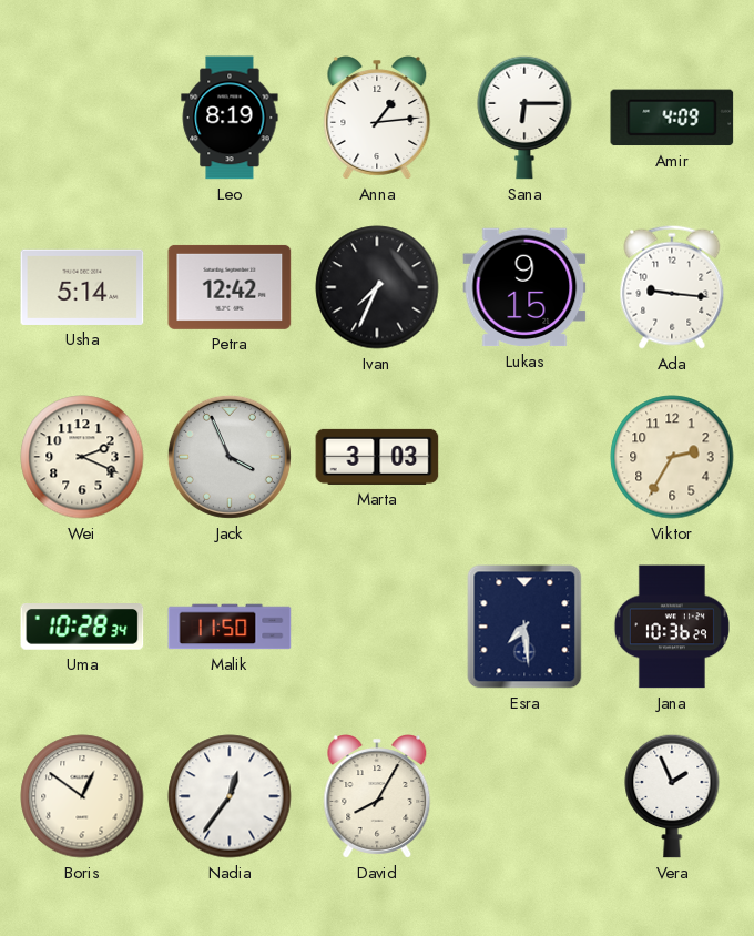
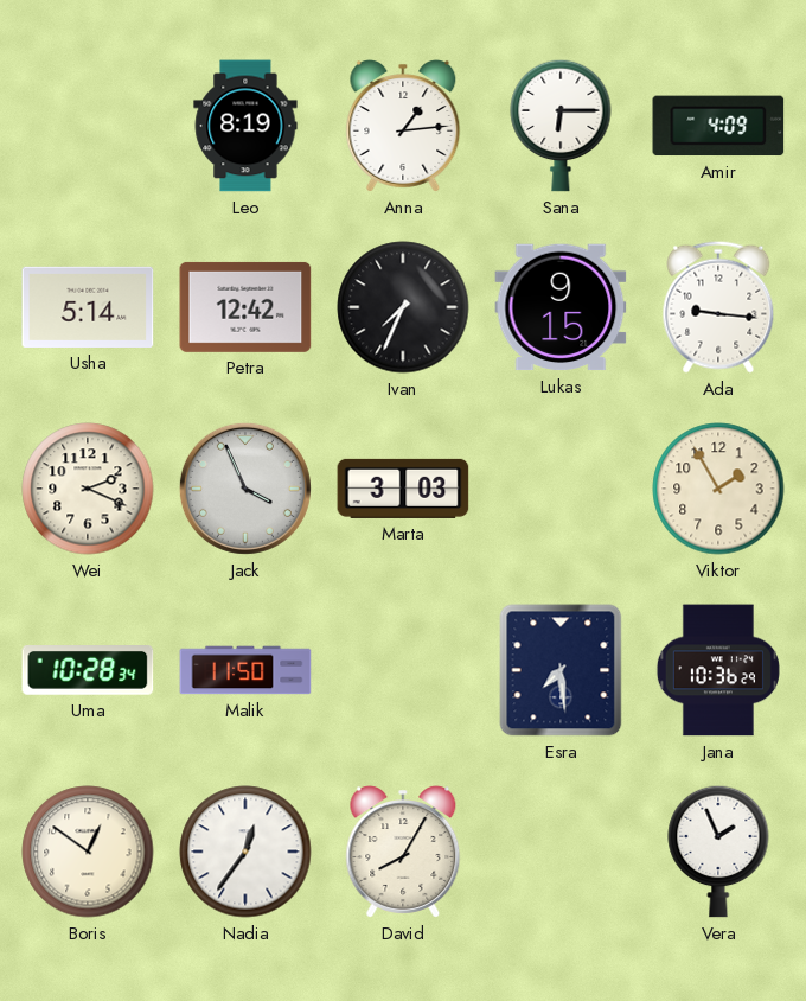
Viktor: 2:35 -> 1:55 (718, 489)
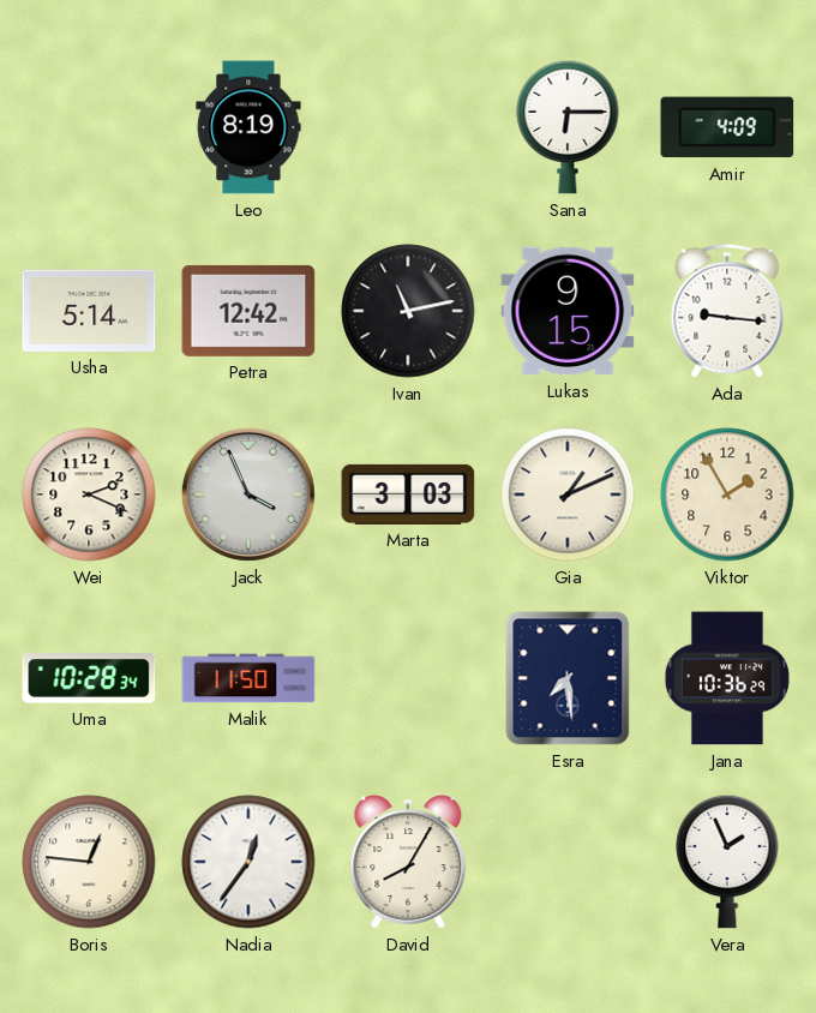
Anna: 1:14 -> none (403, 126)
Ivan: 7:34 -> 11:13 (408, 311)
Gia: none -> 1:11 (568, 494)
Boris: 12:51 -> 12:46 (89, 862)
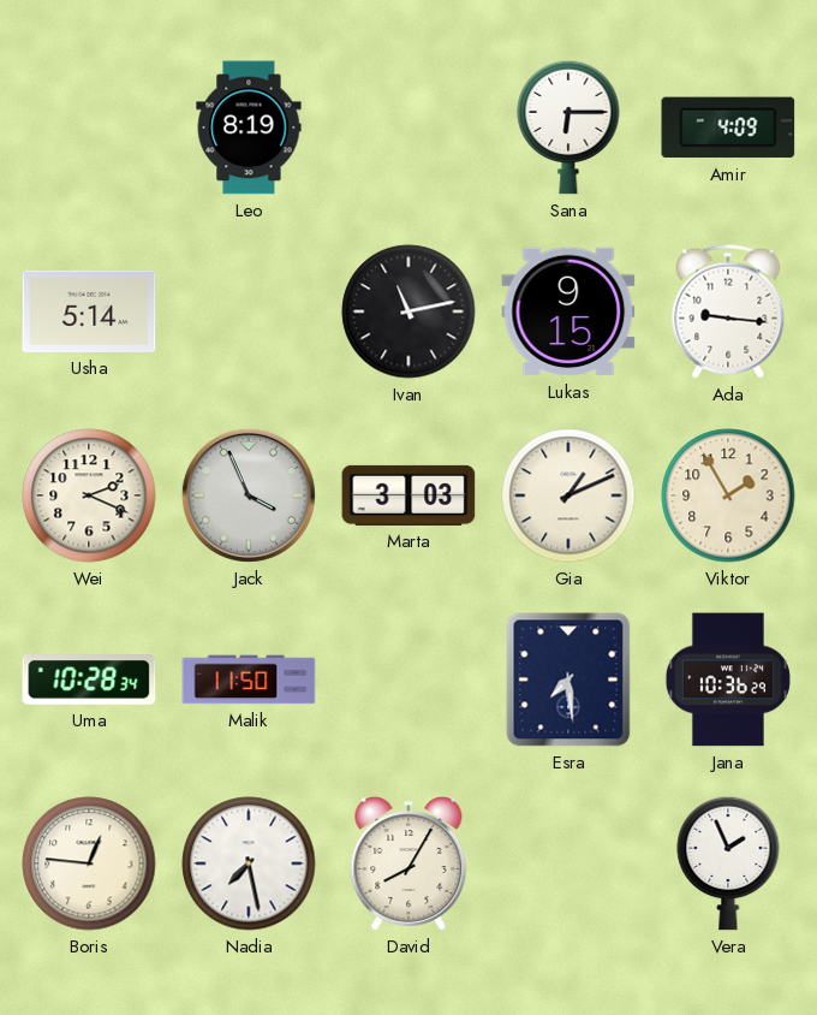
Petra: 12:42 -> none (248, 311)
Nadia: 12:36 -> 7:28 (249, 863)
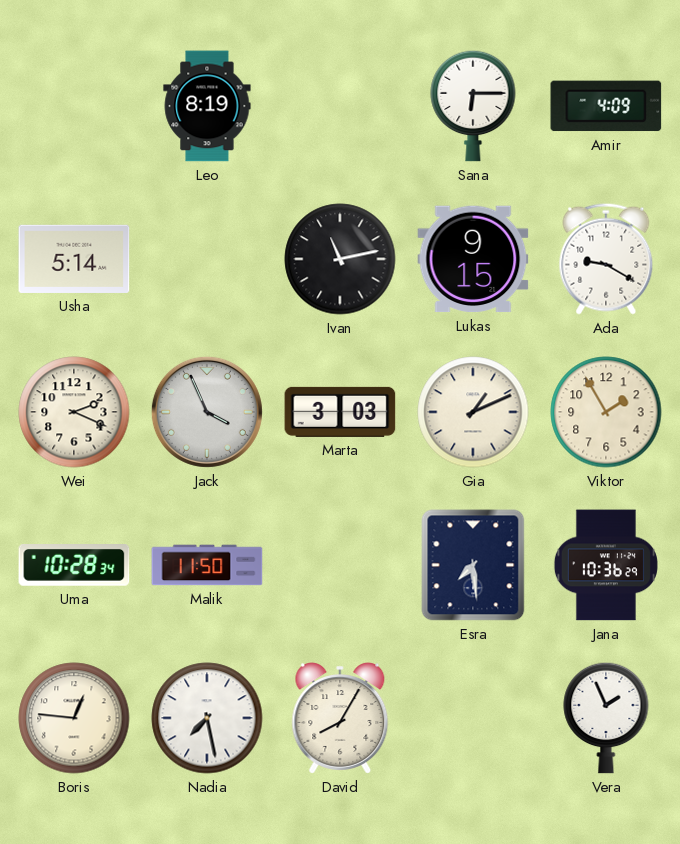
Ada: 9:16 -> 9:20 (606, 259)
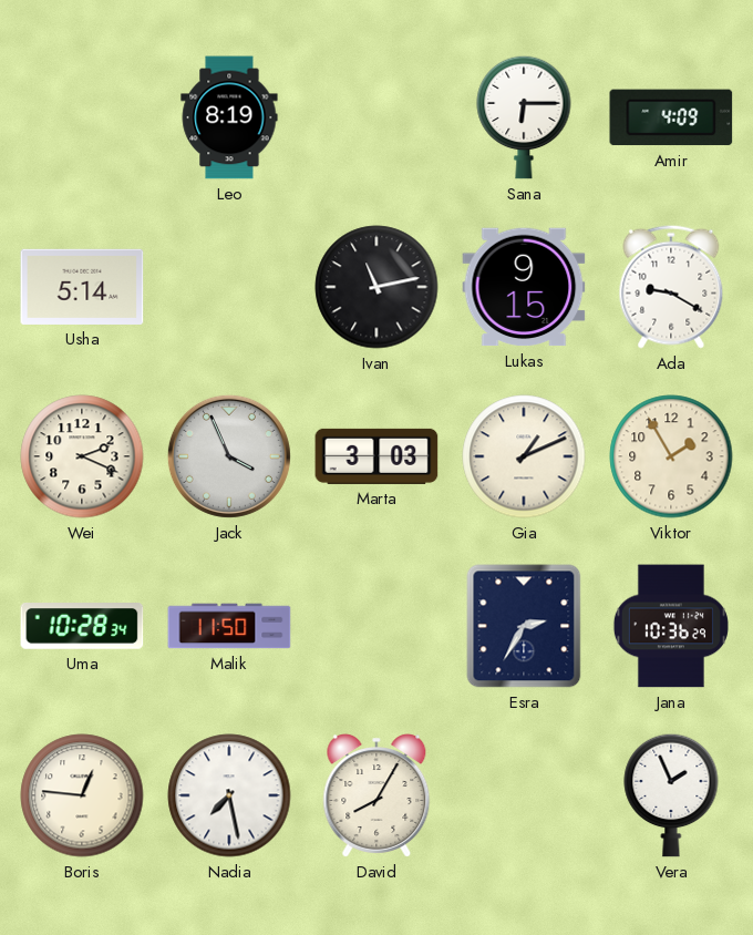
Esra: 7:29 -> 2:35 (524, 626)
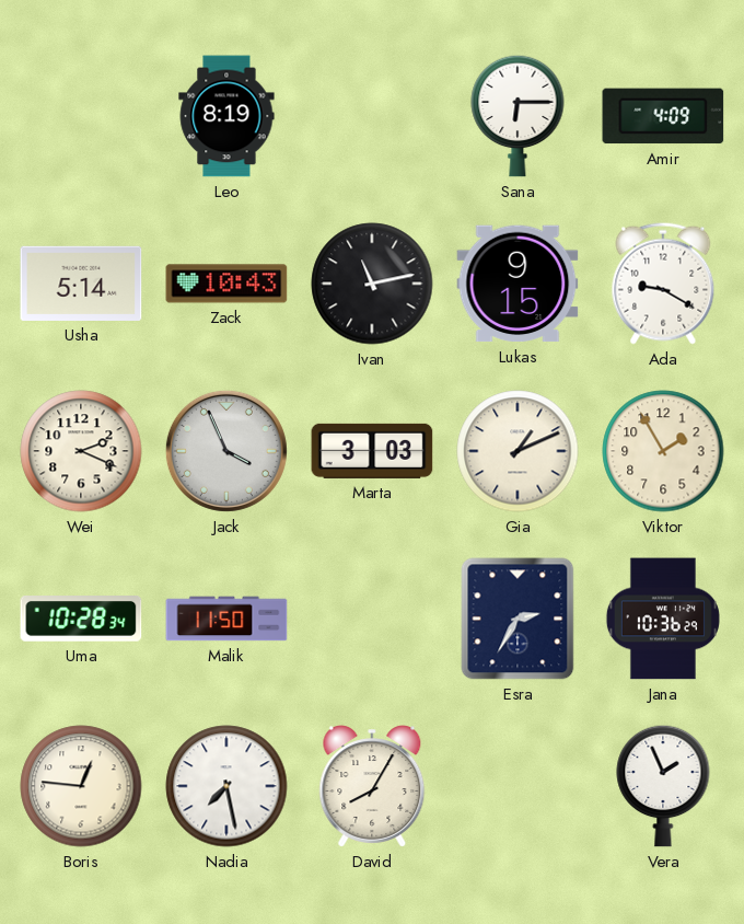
Zack: none -> 10:43 (226, 284)
